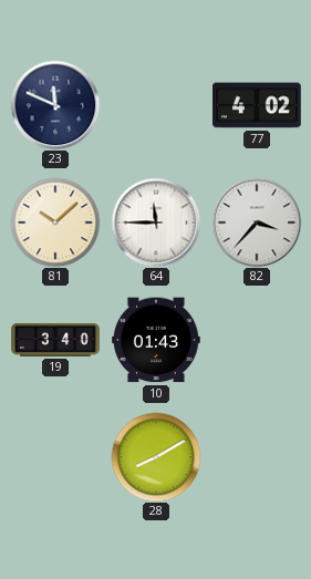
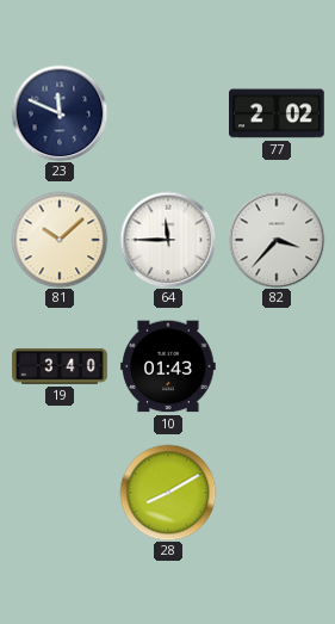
77: 4:02 -> 2:02 (277, 113)
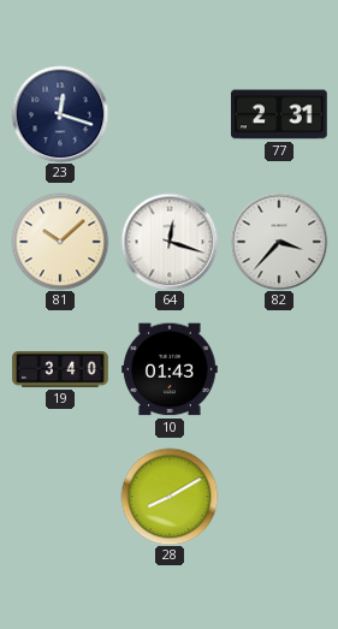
23: 11:49 -> 12:18 (60, 114)
77: 2:02 -> 2:31 (279, 114)
64: 11:45 -> 12:18 (170, 242)
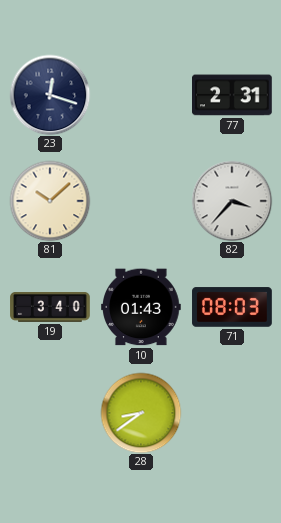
64: 12:18 -> none (170, 242)
71: none -> 08:03 (232, 307)
28: 8:10 -> 8:39 (141, 413)
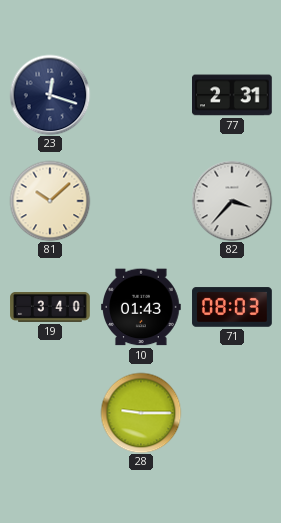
28: 8:39 -> 9:15 (141, 413)
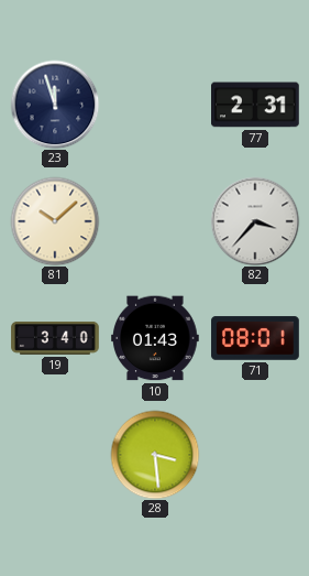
23: 12:18 -> 11:57 (55, 105)
71: 08:03 -> 08:01 (255, 338)
28: 9:15 -> 3:29 (155, 455)
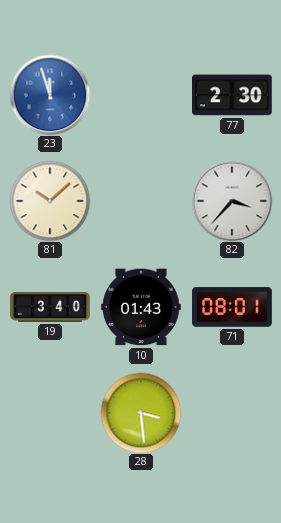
23 dial: navy -> blue (50, 95)
77: 2:31 -> 2:30 (232, 95)
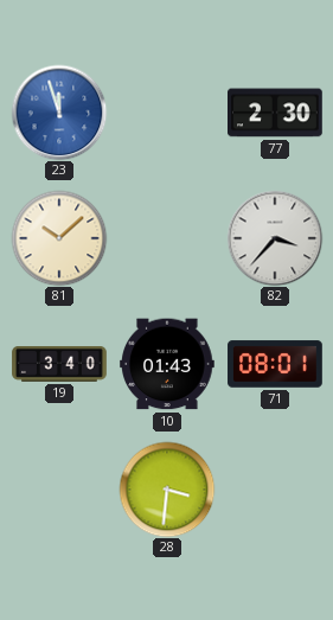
28: 3:29 -> 3:31 (167, 490)
